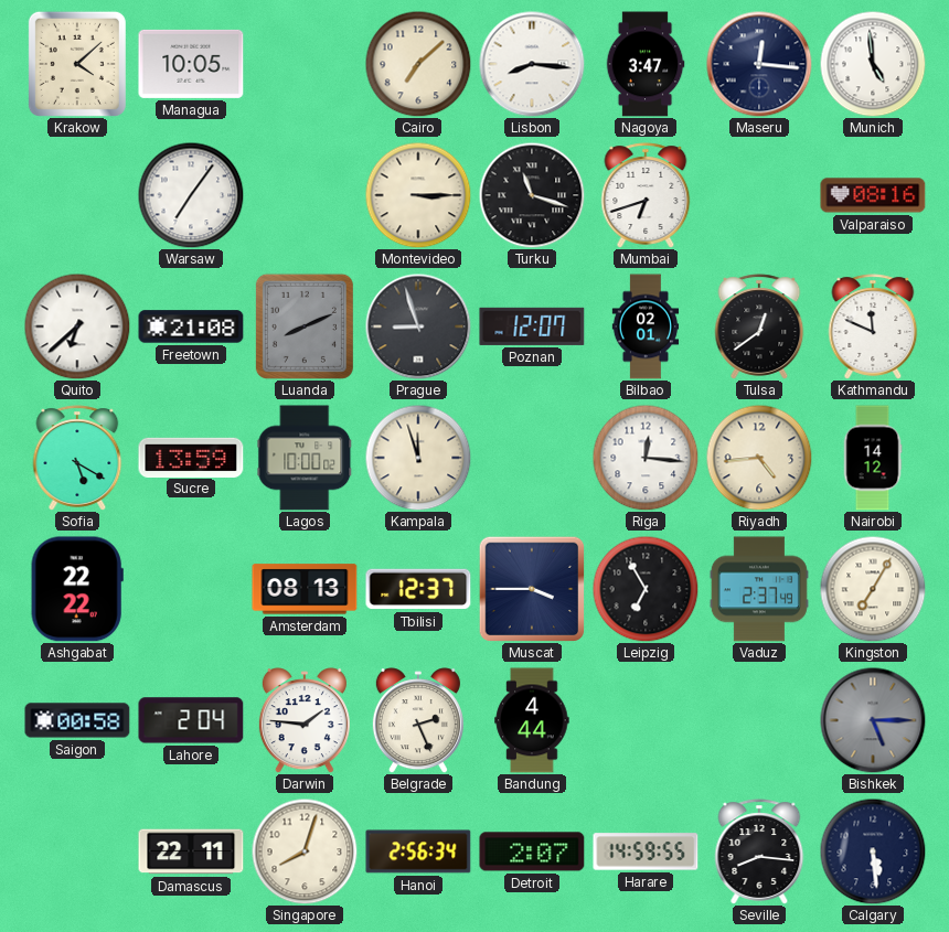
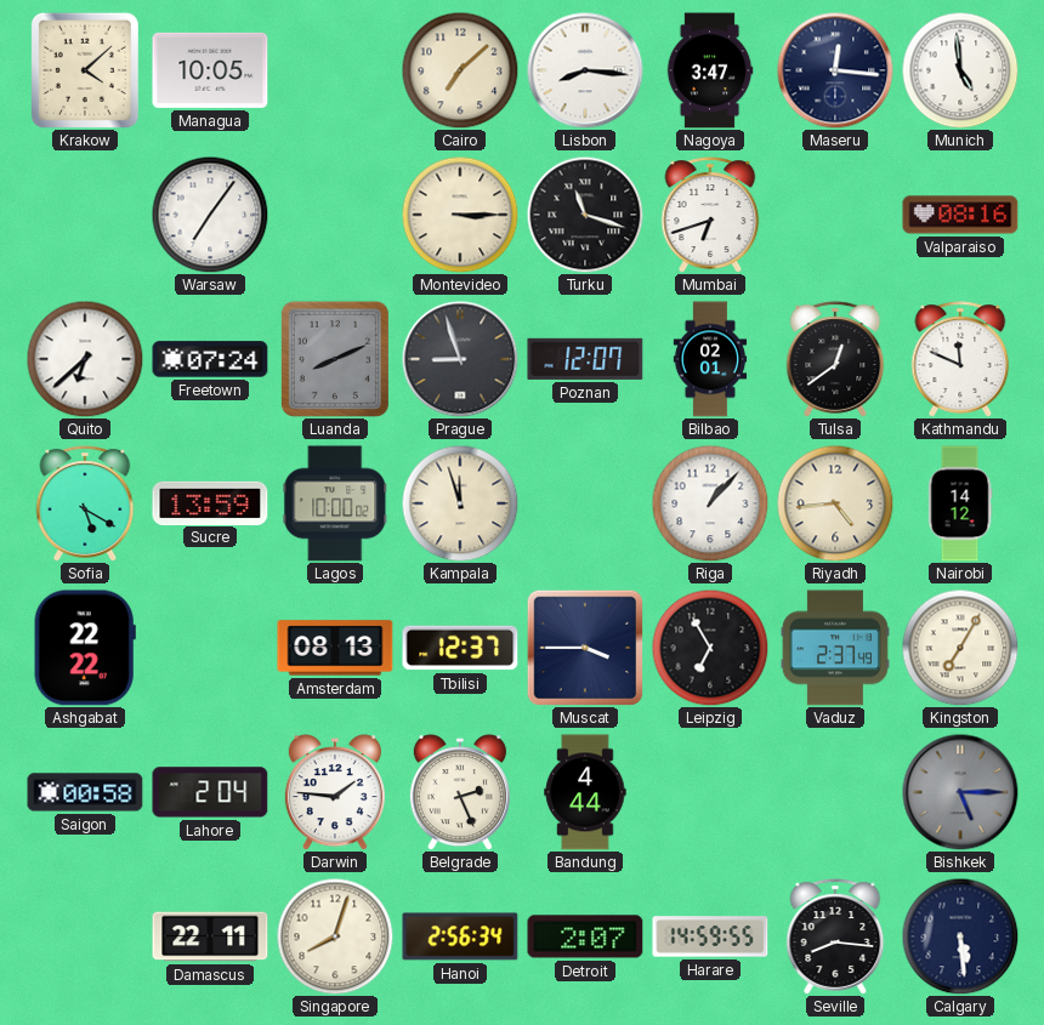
Freetown: 21:08 -> 07:24 (210, 359)
Riga: 12:16 -> 1:07 (710, 503)
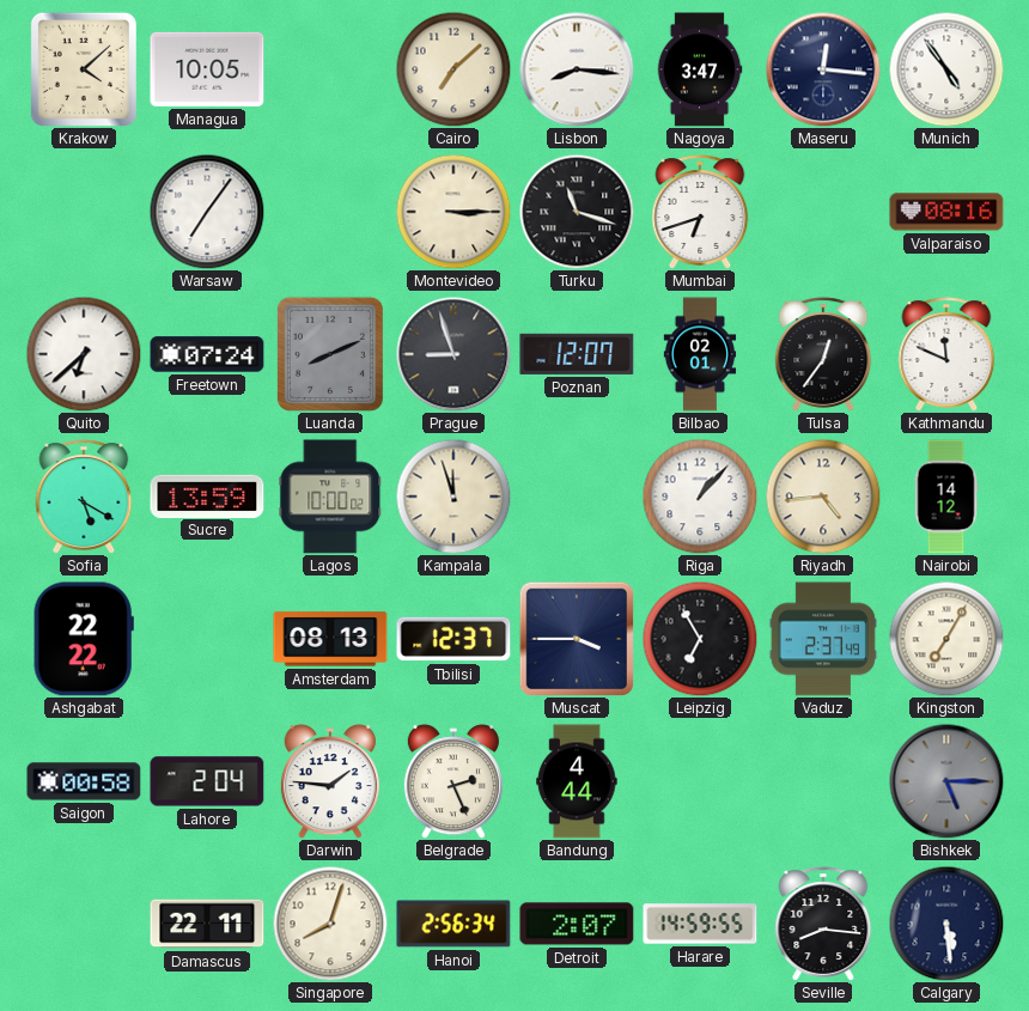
Munich: 4:59 -> 4:54 (946, 69)
Tulsa: 12:39 -> 12:36 (823, 354)
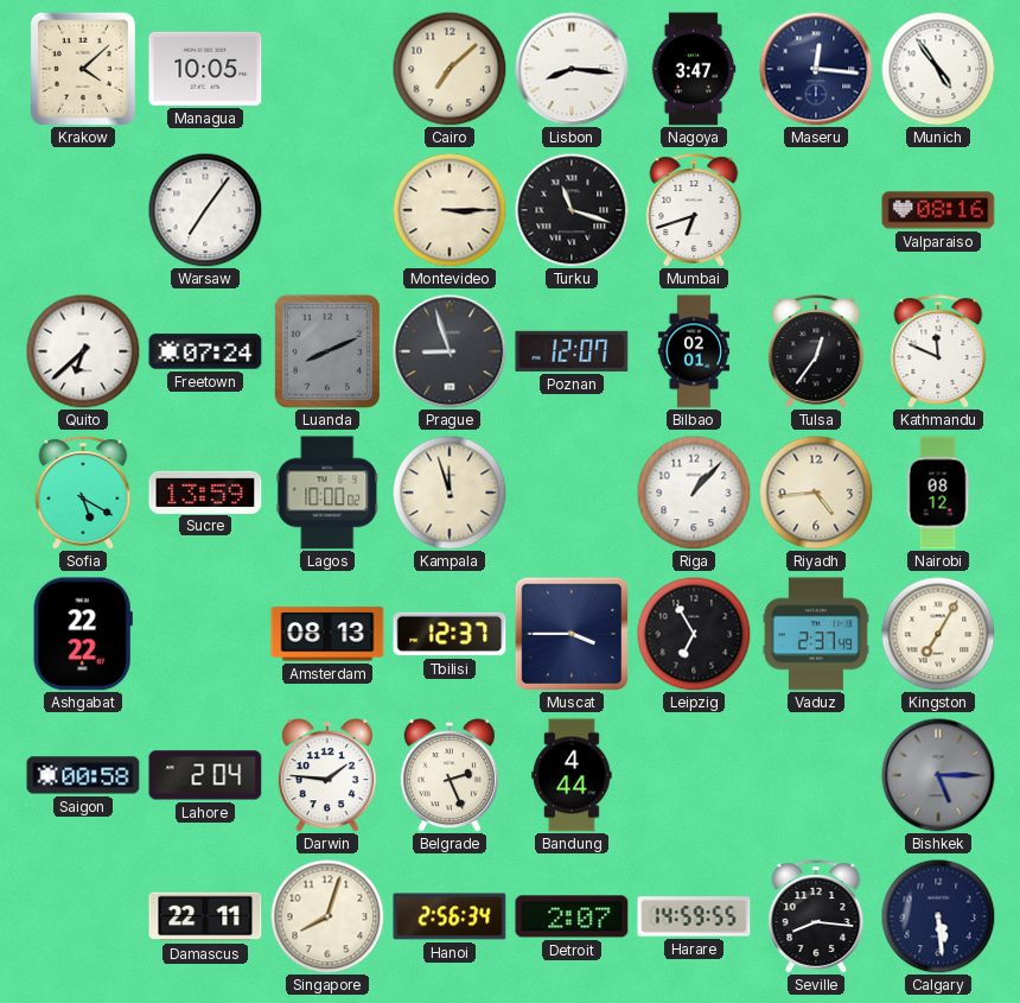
Nairobi: 14:12 -> 08:12 (938, 493)
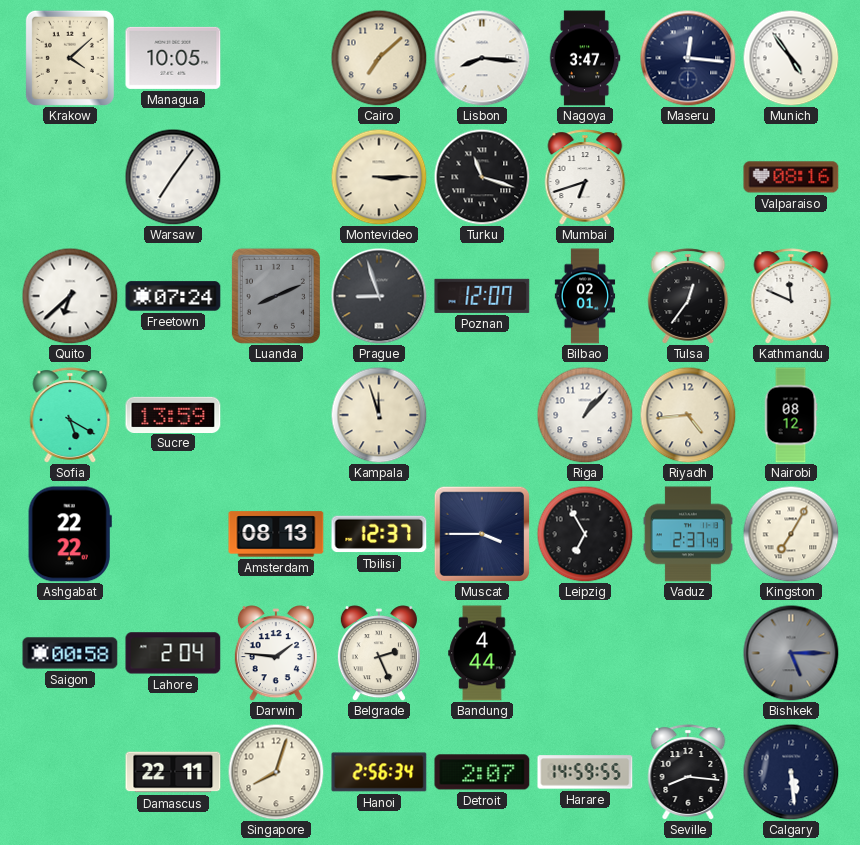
Lagos: 10:00 -> none (327, 493)
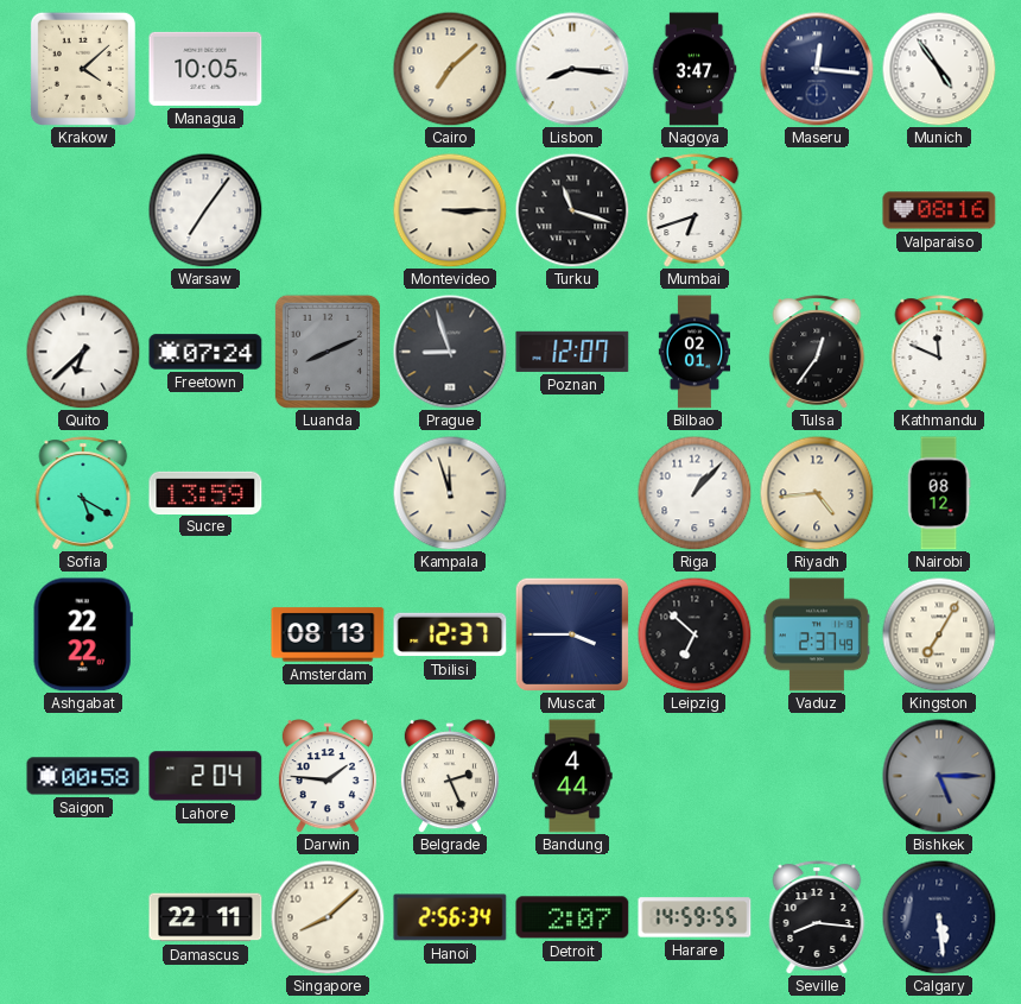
Leipzig: 6:55 -> 6:52 (695, 634)
Singapore: 8:03 -> 8:08 (328, 917)
